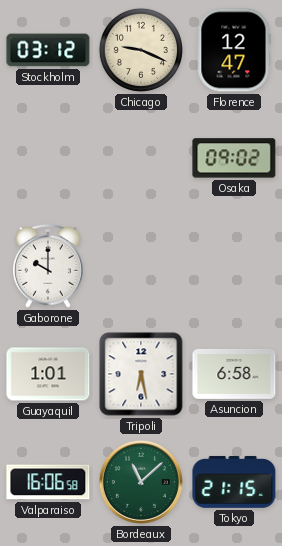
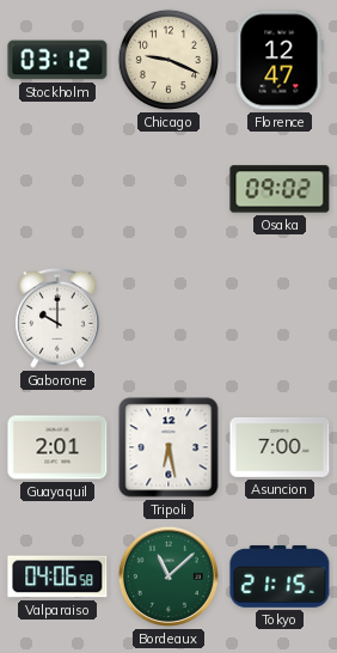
Guayaquil: 1:01 -> 2:01 (57, 447)
Asuncion: 6:58 -> 7:00 (280, 447)
Valparaiso: 16:06 -> 04:06 (57, 576)
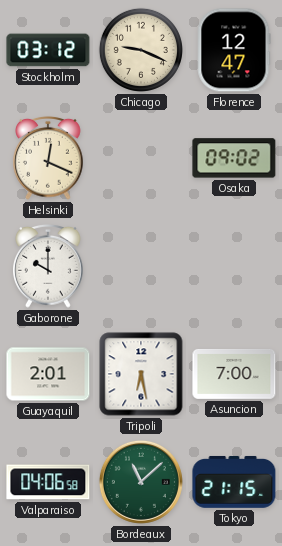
Helsinki: none -> 12:19 (49, 158)
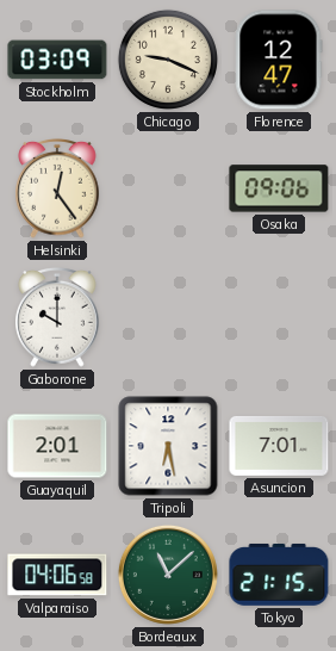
Stockholm: 03:12 -> 03:09 (57, 60)
Helsinki: 12:19 -> 12:24 (58, 188)
Osaka: 09:02 -> 09:06 (279, 188)
Asuncion: 7:00 -> 7:01 (279, 446)
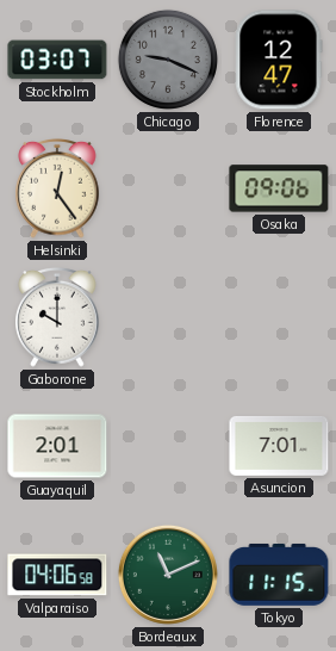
Stockholm: 03:09 -> 03:07 (57, 60)
Chicago dial: cream -> grey (168, 60)
Tripoli: 6:28 -> none (168, 446)
Bordeaux: 11:08 -> 11:11 (168, 575)
Tokyo: 21:15 -> 11:15 (279, 575)
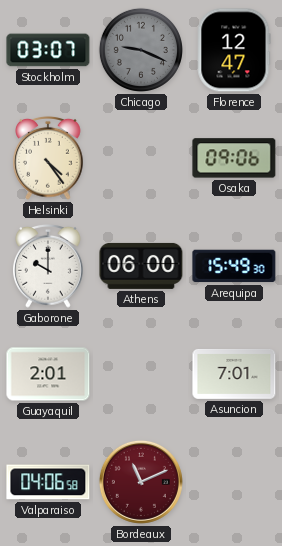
Helsinki: 12:24 -> 4:24 (49, 158)
Athens: none -> 06:00 (141, 266)
Arequipa: none -> 15:49 (234, 266)
Bordeaux dial: green -> burgundy (141, 482)
Tokyo: 11:15 -> none (279, 575)
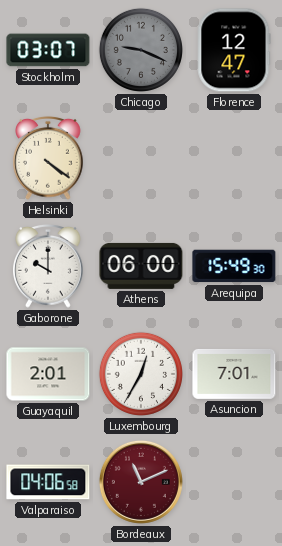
Helsinki: 4:24 -> 4:21 (49, 158)
Osaka: 09:06 -> none (234, 158)
Luxembourg: none -> 12:35 (141, 374)
